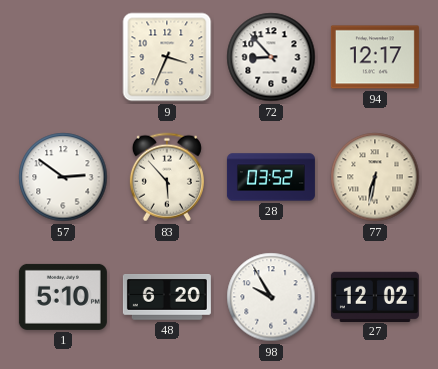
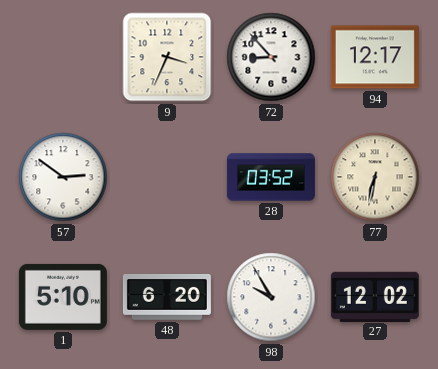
83: 5:53 -> none (167, 177)
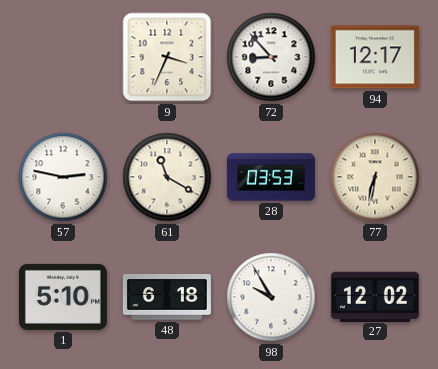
57: 2:51 -> 2:47 (63, 177)
61: none -> 11:20 (167, 177)
28: 03:52 -> 03:53 (271, 177)
48: 6:20 -> 6:18 (167, 298)
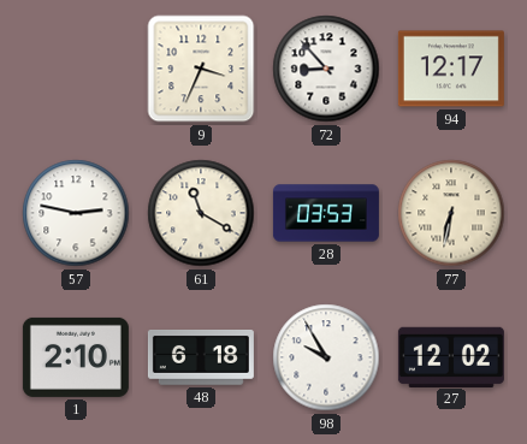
1: 5:10 -> 2:10 (76, 357)
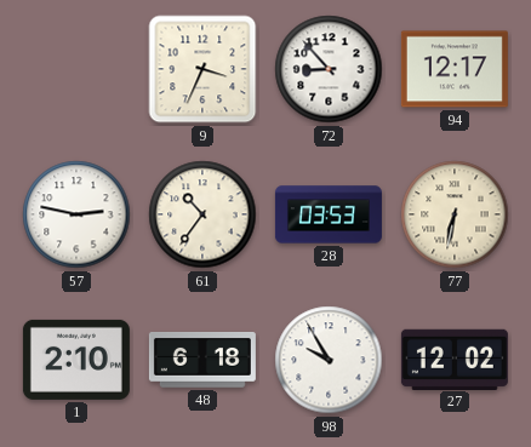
61: 11:20 -> 10:36 (202, 214)
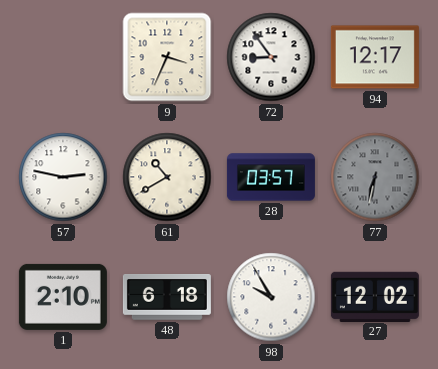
72: 8:53 -> 8:54 (271, 57)
61: 10:36 -> 10:40 (167, 177)
28: 03:53 -> 03:57 (271, 177)
77 dial: cream -> grey (375, 177)
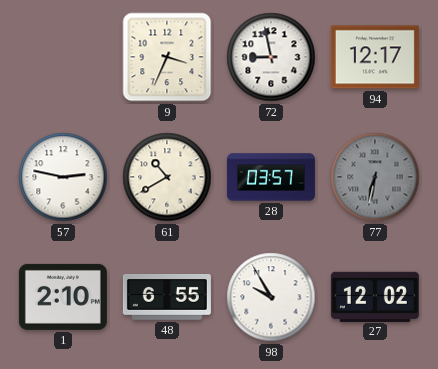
72: 8:54 -> 8:58 (271, 57)
48: 6:18 -> 6:55 (167, 298)
